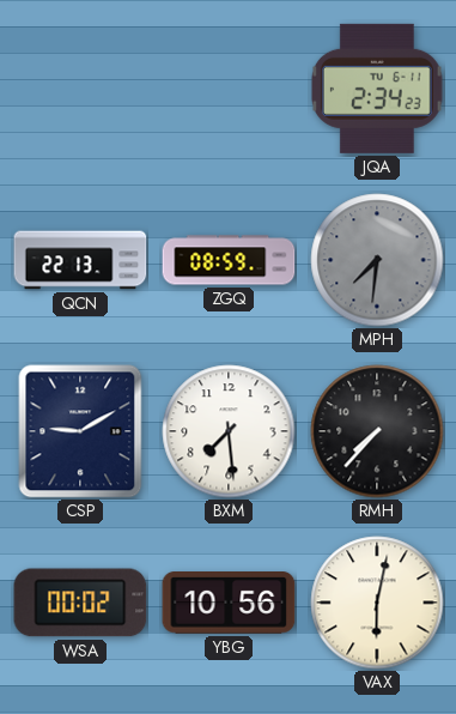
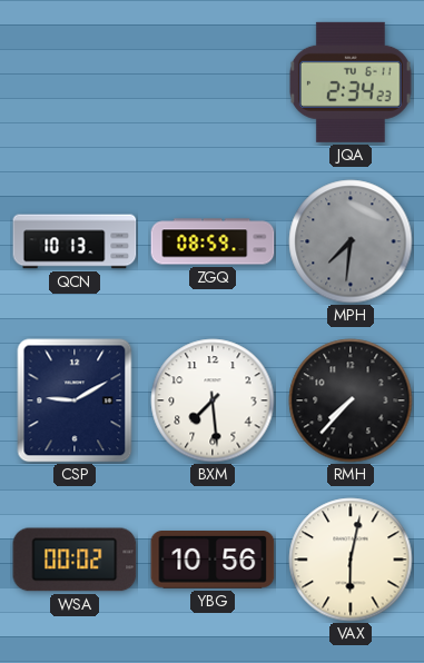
QCN: 22:13 -> 10:13 (75, 241)
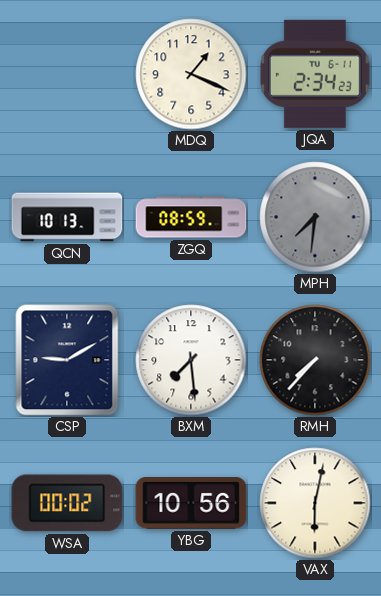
MDQ: none -> 1:19 (191, 74)
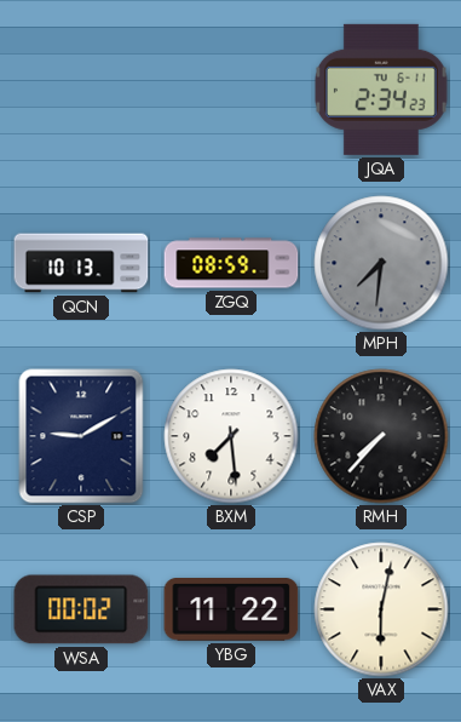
MDQ: 1:19 -> none (191, 74)
YBG: 10:56 -> 11:22 (231, 611)
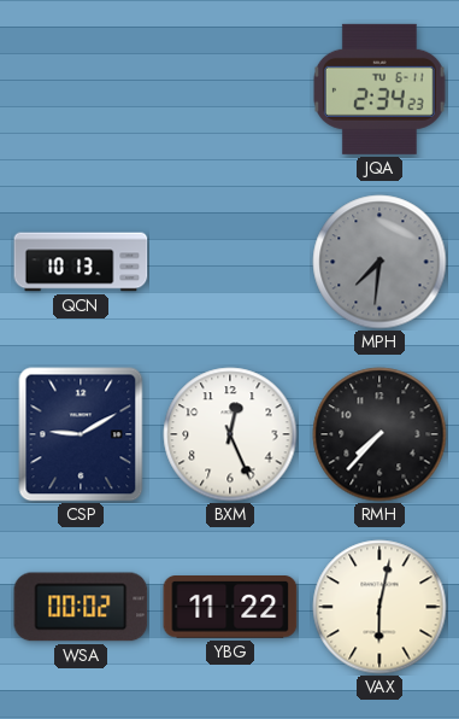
ZGQ: 08:59 -> none (231, 263)
BXM: 7:29 -> 12:26 (230, 434)
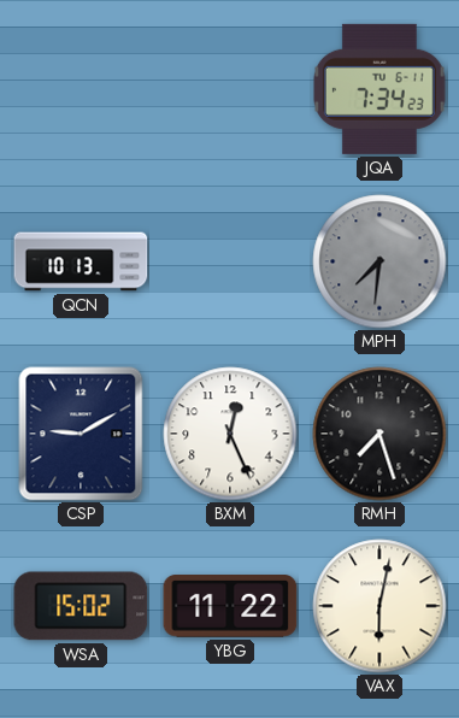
JQA: 2:34 -> 7:34 (379, 89)
RMH: 7:37 -> 7:27 (379, 434)
WSA: 00:02 -> 15:02 (81, 606)
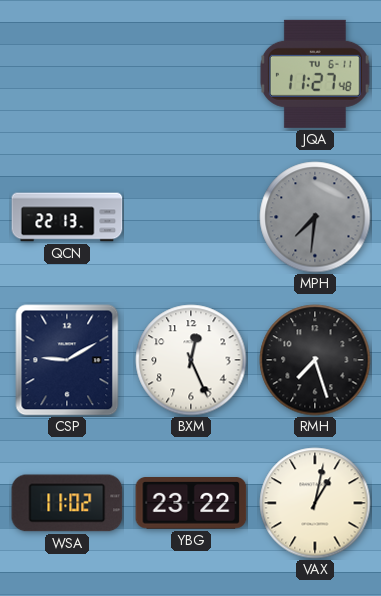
JQA: 7:34 -> 11:27 (315, 74)
QCN: 10:13 -> 22:13 (67, 217)
WSA: 15:02 -> 11:02 (67, 503)
YBG: 11:22 -> 23:22 (191, 504)
VAX: 6:02 -> 1:02 (315, 503)
